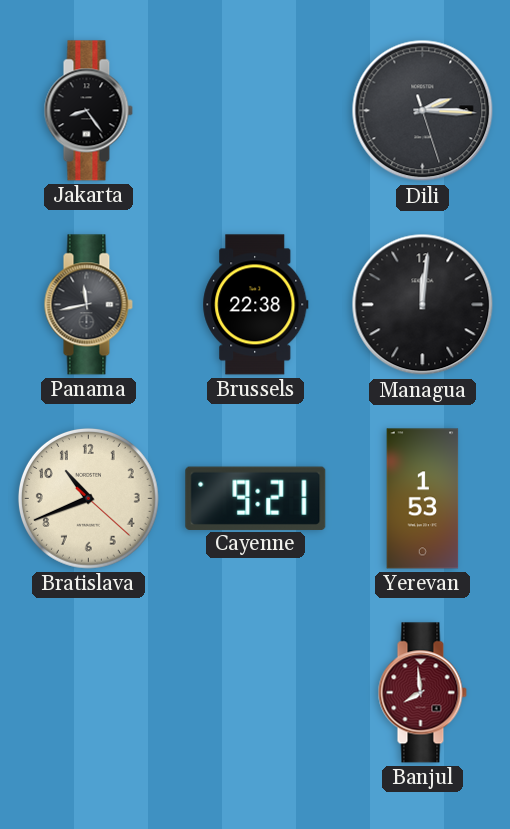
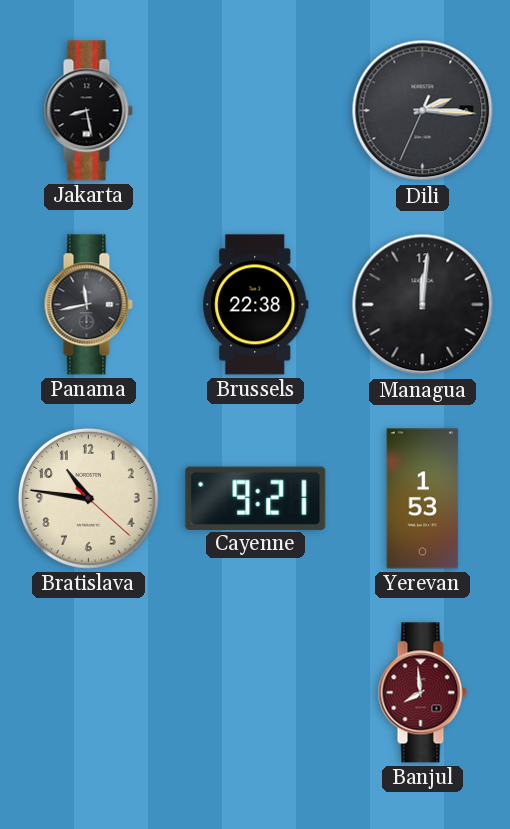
Jakarta: 8:24 -> 8:28 (88, 111)
Dili: 2:15:27 -> 2:15:34 (423, 111)
Bratislava: 10:41 -> 10:46 (88, 498)
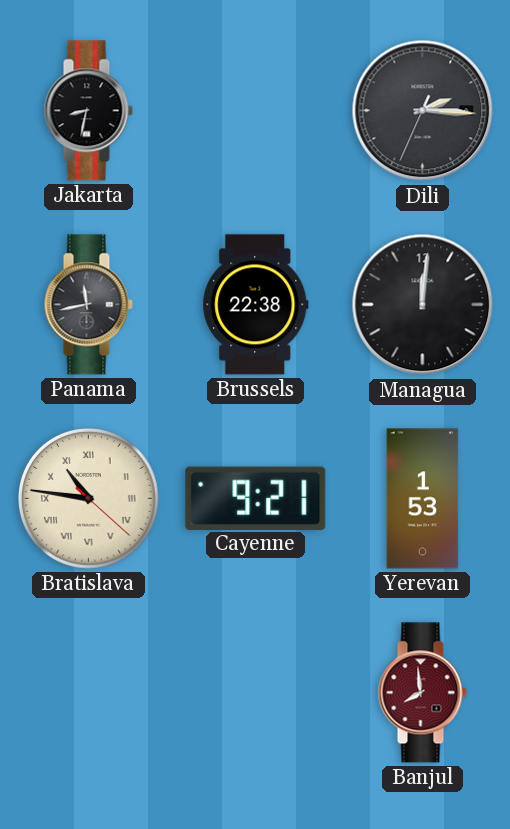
Jakarta: 8:28 -> 8:32 (88, 111)
Bratislava numerals: Arabic -> Roman (88, 498)
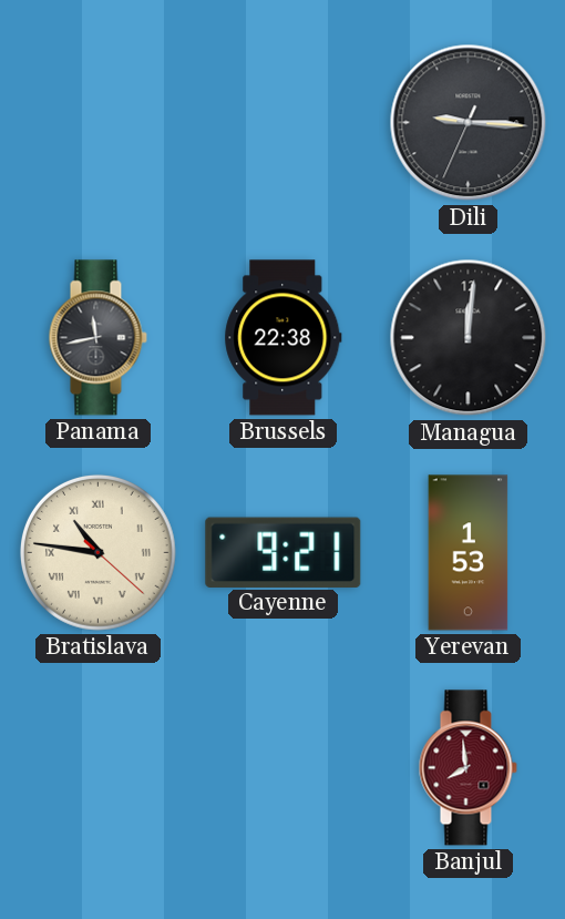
Jakarta: 8:32 -> none (88, 111)
Dili: 2:15 -> 9:15 (469, 123)
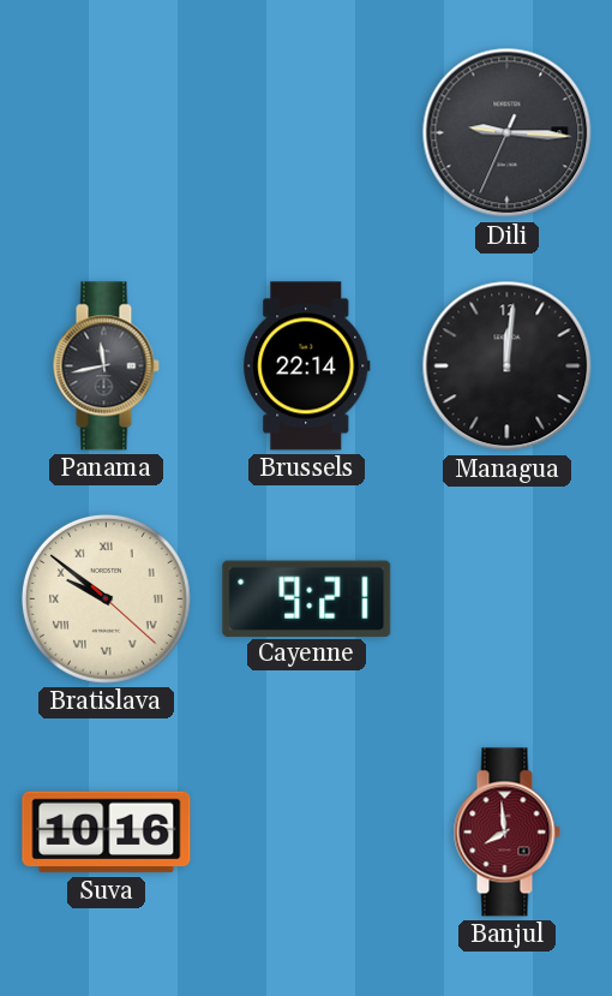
Brussels: 22:38 -> 22:14 (307, 366)
Bratislava: 10:46 -> 9:51 (106, 598)
Yerevan: 1:53 -> none (469, 553)
Suva: none -> 10:16 (107, 833)
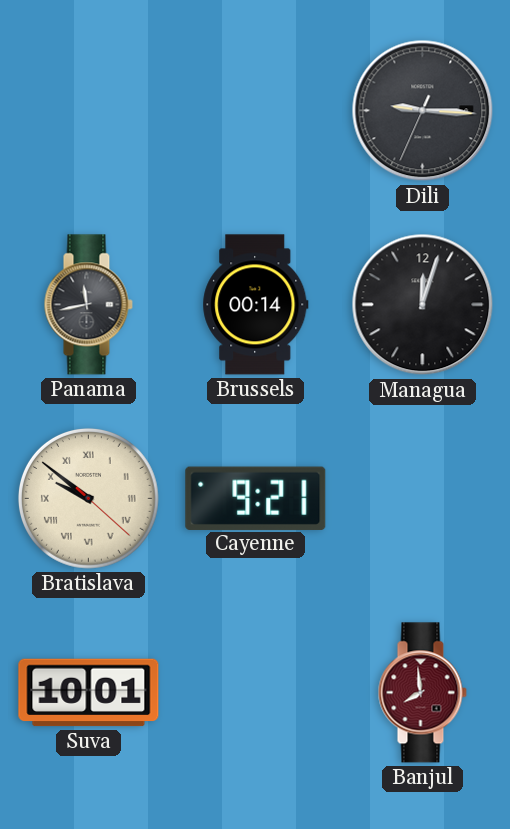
Brussels: 22:14 -> 00:14 (256, 305)
Managua: 12:01 -> 12:03 (423, 305)
Suva: 10:16 -> 10:01 (89, 693)
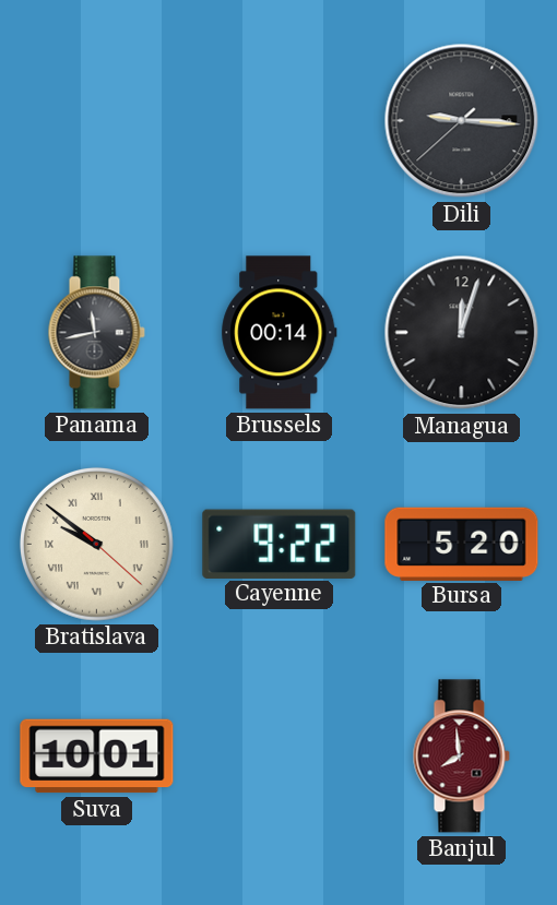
Dili: 9:15:34 -> 9:15:38 (462, 121)
Cayenne: 9:21 -> 9:22 (280, 544)
Bursa: none -> 5:20 (462, 544)
